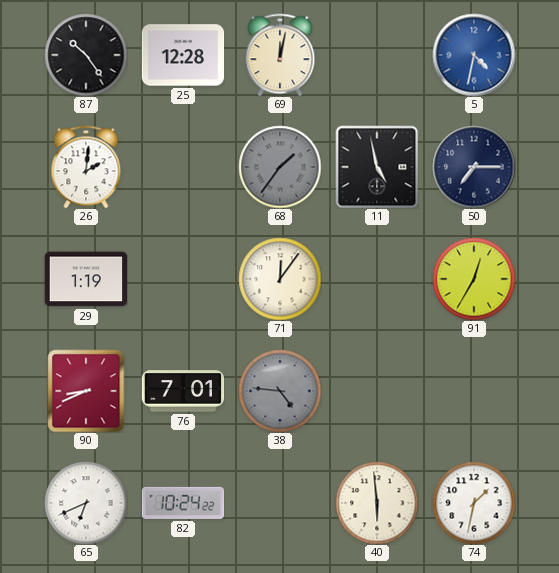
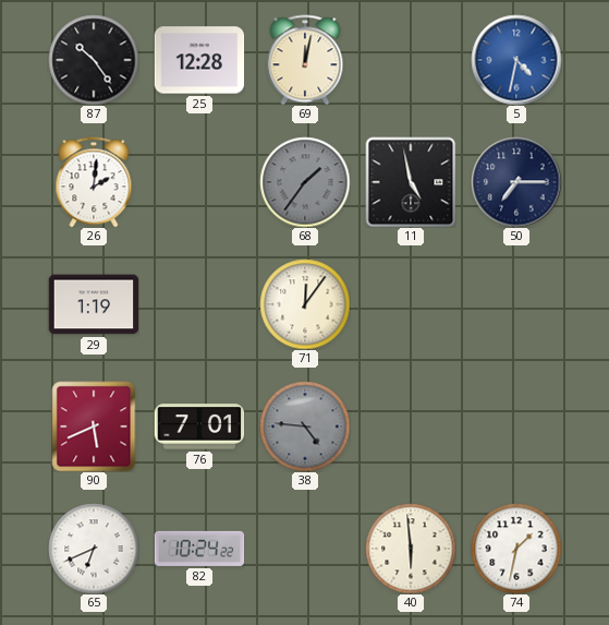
91: 12:35 -> none (474, 279)
90: 8:41 -> 5:41 (94, 426)
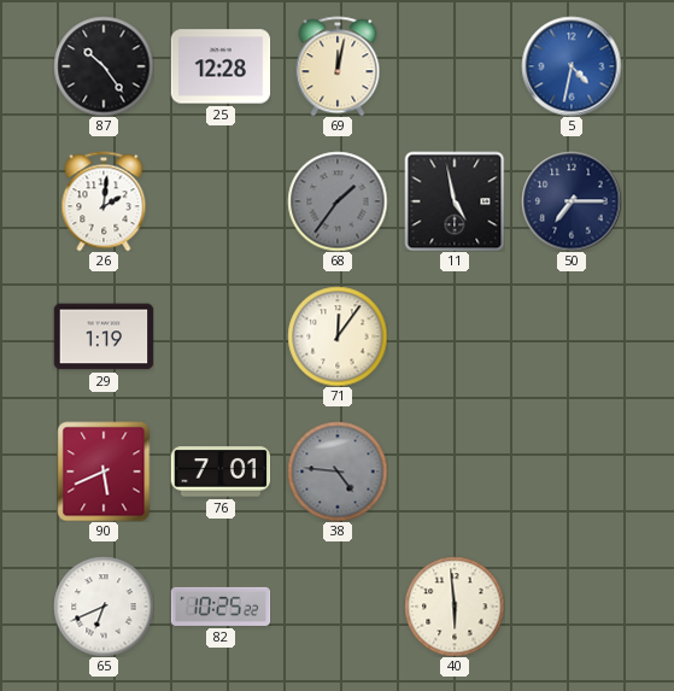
82: 10:24 -> 10:25 (221, 607)
74: 1:32 -> none (516, 549)
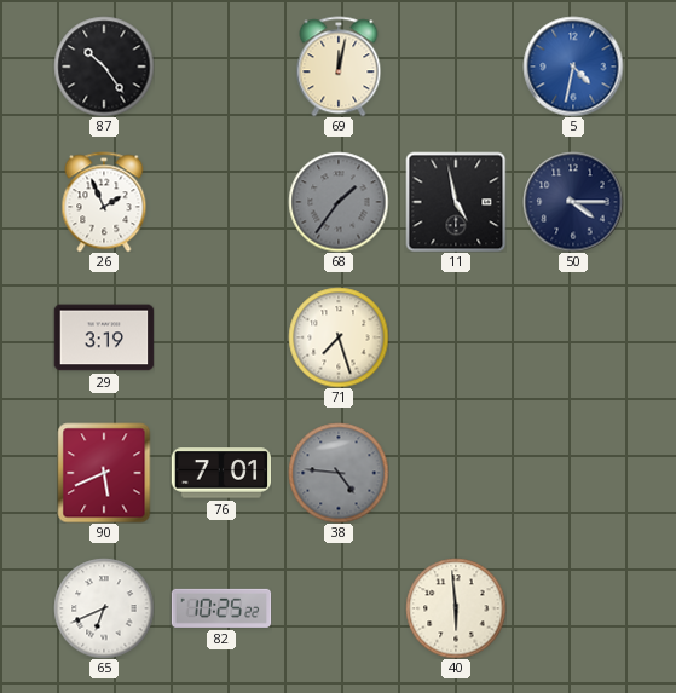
25: 12:28 -> none (221, 66)
26: 2:01 -> 1:56 (104, 202)
50: 7:15 -> 4:15 (573, 202)
29: 1:19 -> 3:19 (104, 337)
71: 12:06 -> 7:27 (339, 337)
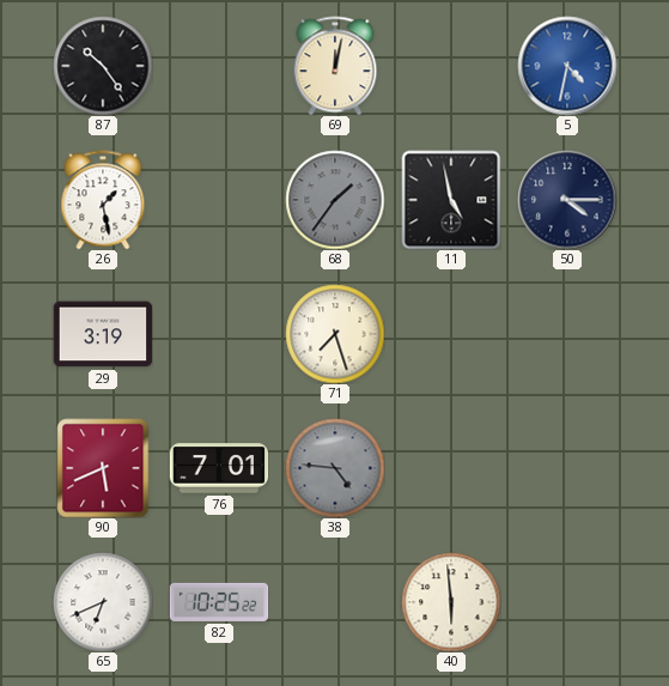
26: 1:56 -> 1:28 (103, 200)
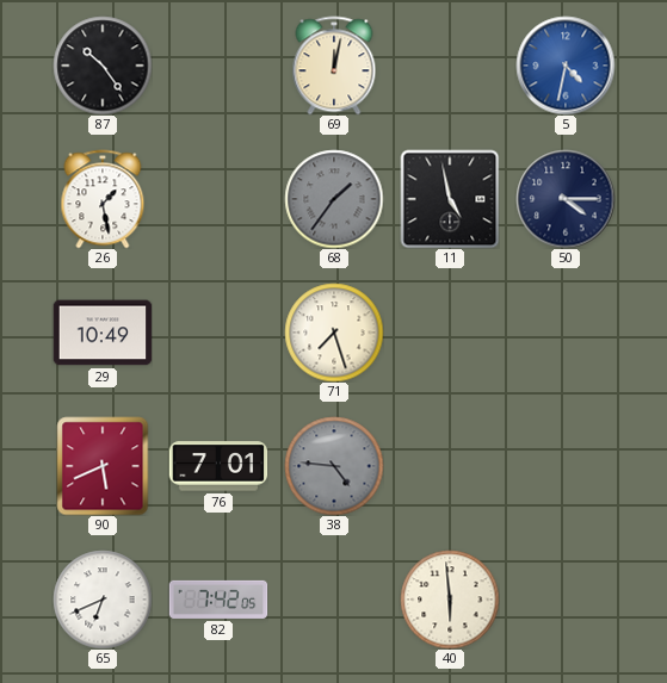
29: 3:19 -> 10:49 (103, 333)
82: 10:25 -> 7:42 (218, 600)
